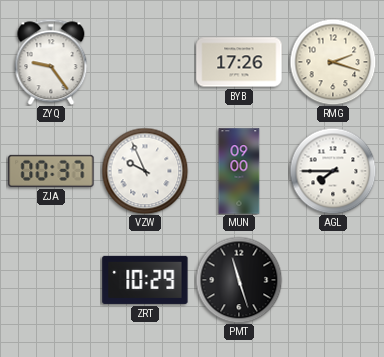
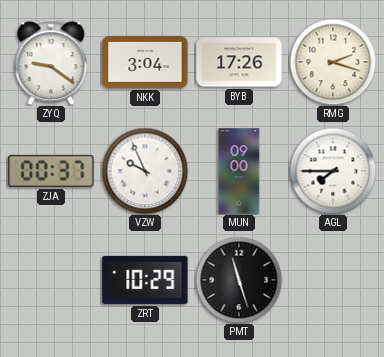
ZYQ: 9:24 -> 9:21 (51, 62)
NKK: none -> 3:04 (145, 62)
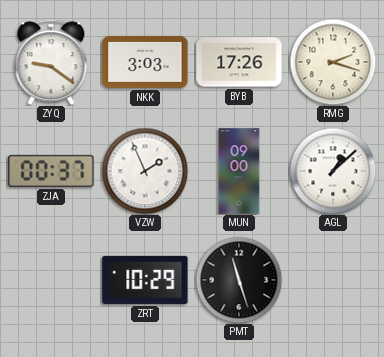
NKK: 3:04 -> 3:03 (145, 62)
VZW: 9:56 -> 1:56 (145, 171)
AGL: 7:45 -> 1:08 (333, 171)
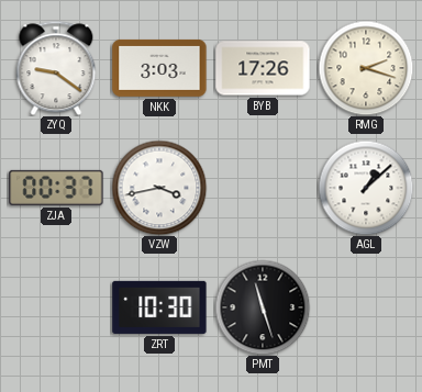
VZW: 1:56 -> 3:43 (159, 188)
MUN: 09:00 -> none (239, 171)
ZRT: 10:29 -> 10:30 (159, 307)
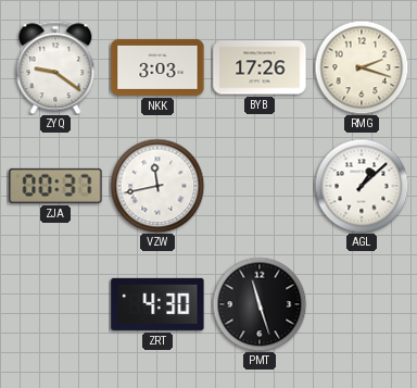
VZW: 3:43 -> 11:43 (157, 186)
ZRT: 10:30 -> 4:30 (157, 304)
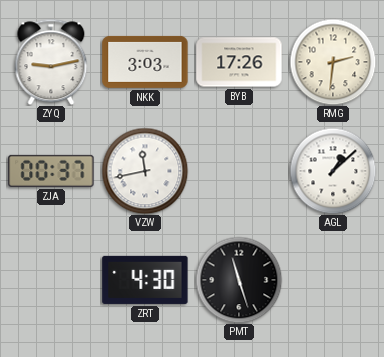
ZYQ: 9:21 -> 9:13 (51, 62)
RMG: 2:18 -> 2:31 (333, 62)
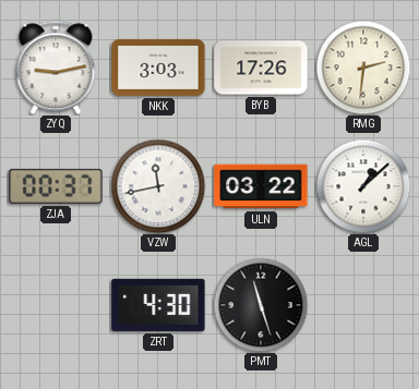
ULN: none -> 03:22 (261, 186)
